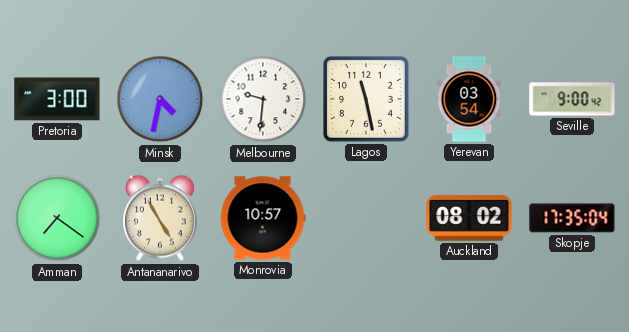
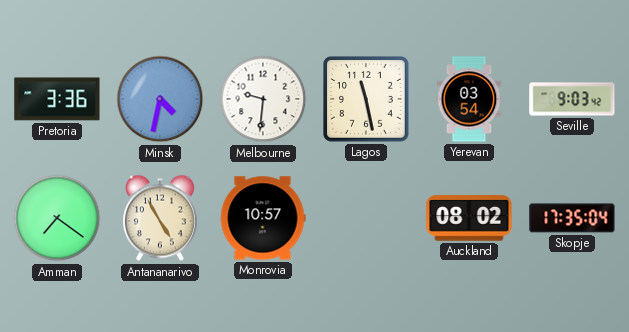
Pretoria: 3:00 -> 3:36 (57, 99)
Seville: 9:00 -> 9:03 (572, 99)
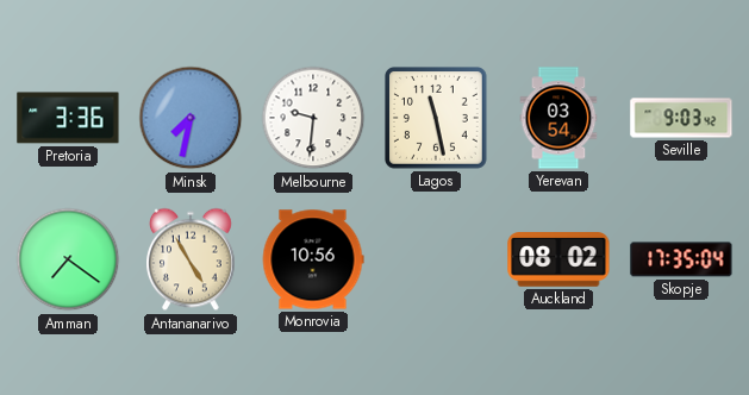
Minsk: 4:32 -> 7:32 (191, 118)
Monrovia: 10:57 -> 10:56 (313, 259)
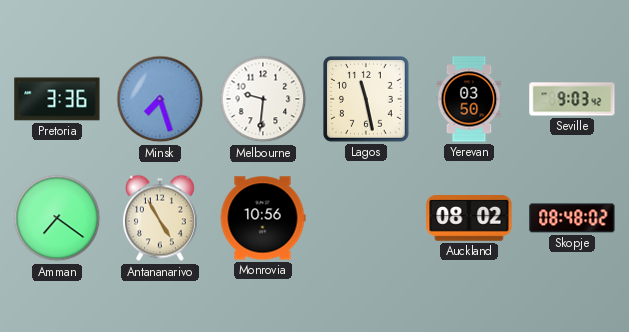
Minsk: 7:32 -> 7:27 (160, 99)
Yerevan: 03:54 -> 03:50 (469, 99)
Skopje: 17:35 -> 08:48 (572, 218)
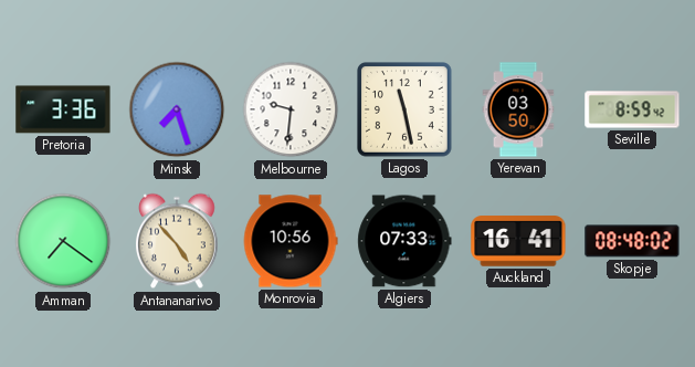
Seville: 9:03 -> 8:59 (632, 109)
Antananarivo: 4:55 -> 4:53 (178, 241)
Algiers: none -> 07:33 (404, 241)
Auckland: 08:02 -> 16:41 (518, 241)
